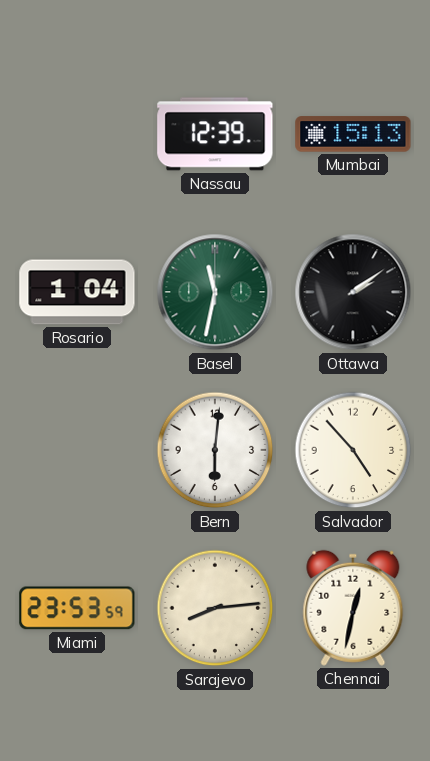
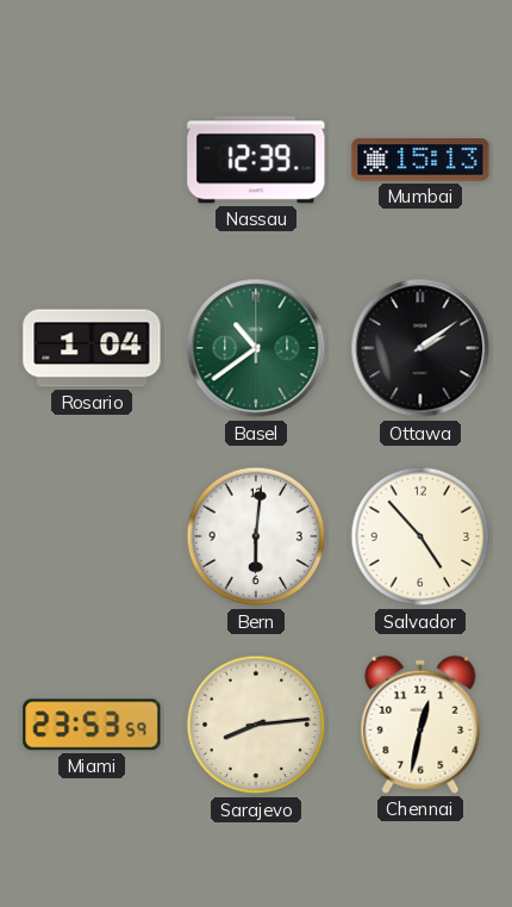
Basel: 11:32 -> 10:39 (256, 348)
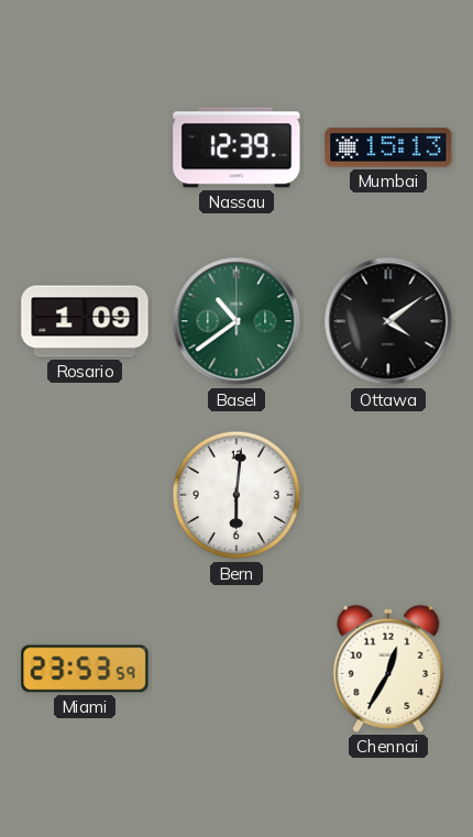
Rosario: 1:04 -> 1:09 (85, 321)
Ottawa: 2:09 -> 4:09 (388, 321)
Salvador: 4:53 -> none (420, 536)
Sarajevo: 8:14 -> none (256, 725)
Chennai: 12:32 -> 12:35 (388, 669)
